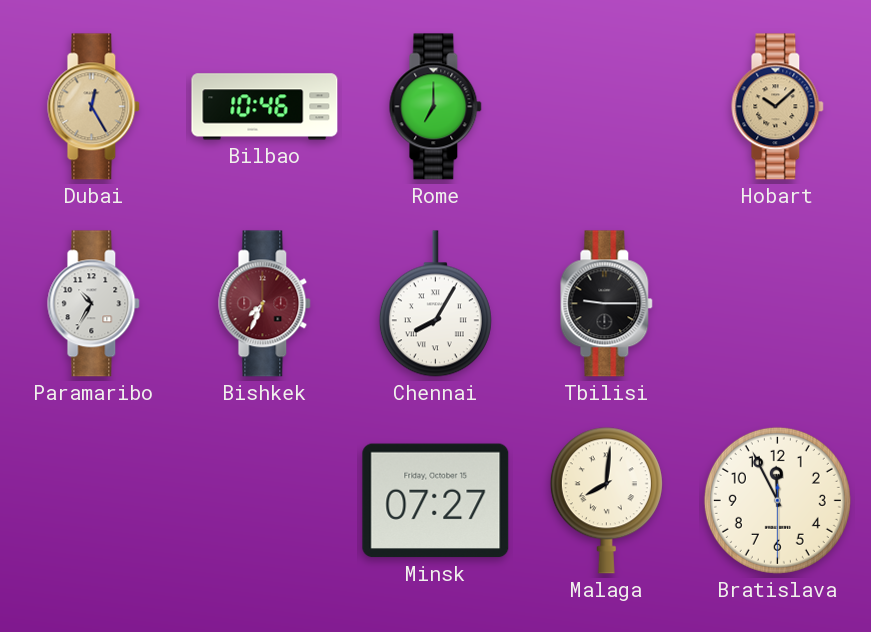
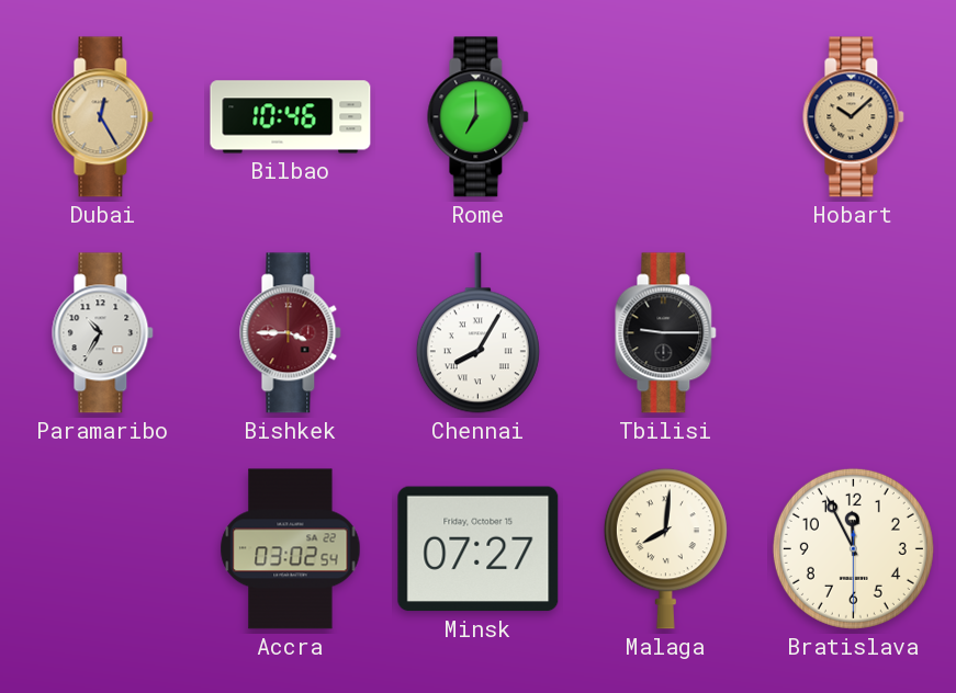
Bishkek: 7:34 -> 3:45 (291, 333)
Accra: none -> 03:02 (291, 549)
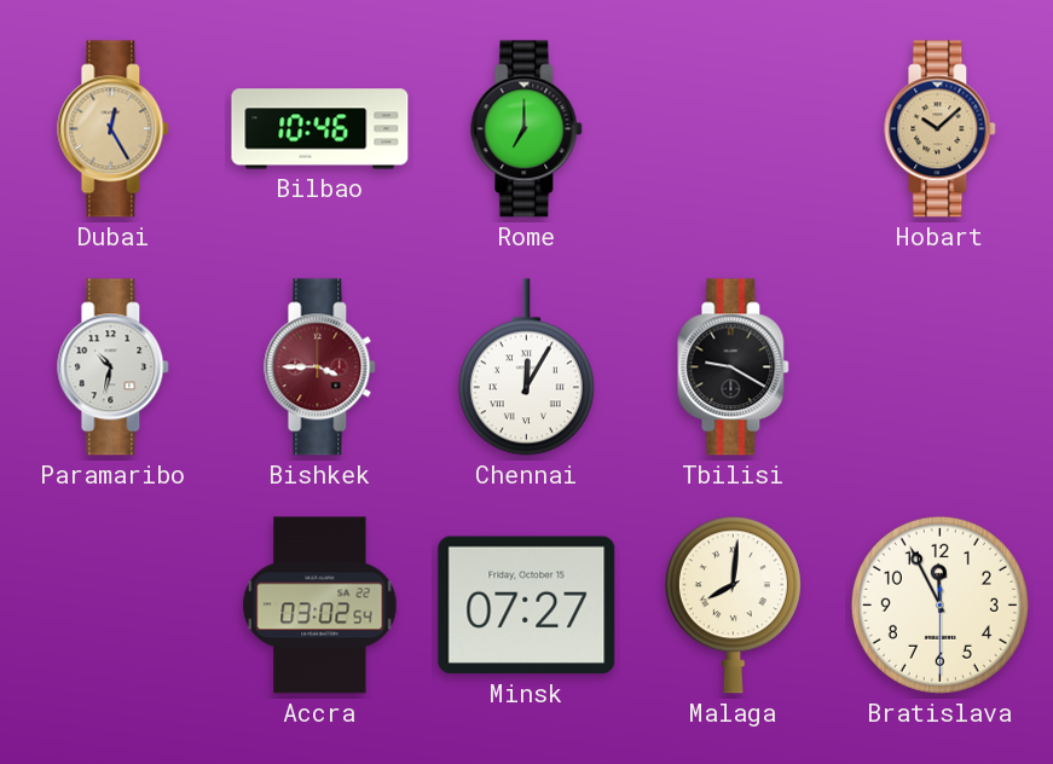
Paramaribo: 10:35 -> 10:32 (114, 367)
Chennai: 8:05 -> 12:05 (526, 367)
Tbilisi: 9:15 -> 9:20 (734, 367)
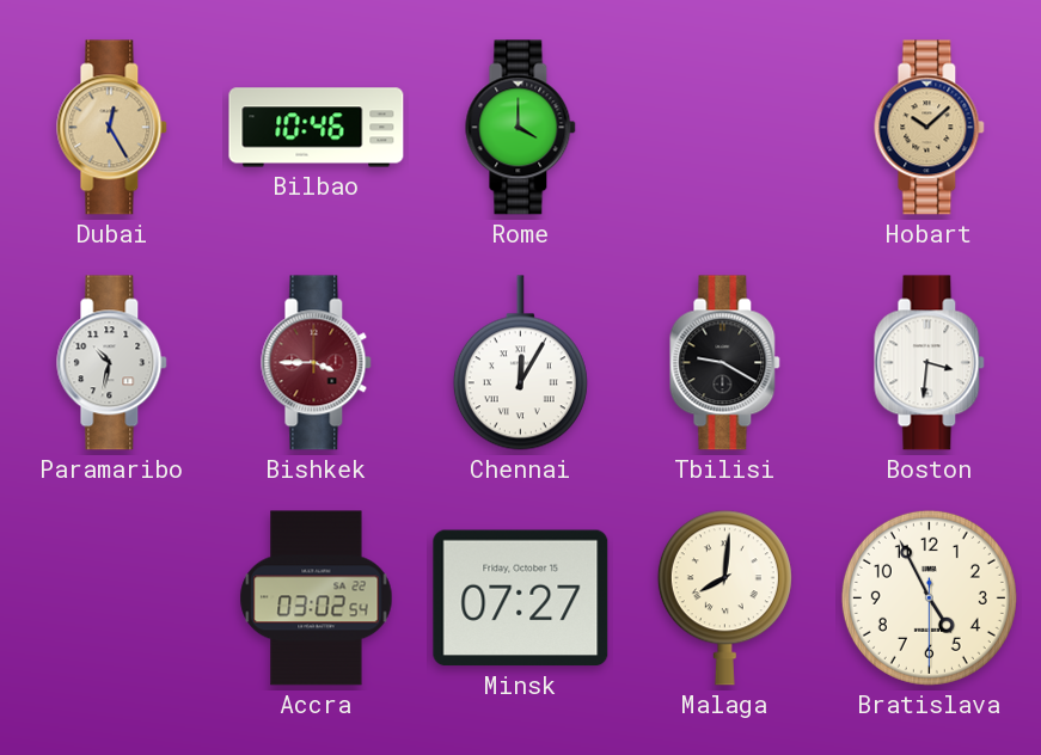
Rome: 7:00 -> 4:00 (521, 128)
Boston: none -> 3:31 (930, 363)
Bratislava: 11:55 -> 4:55 (929, 597)
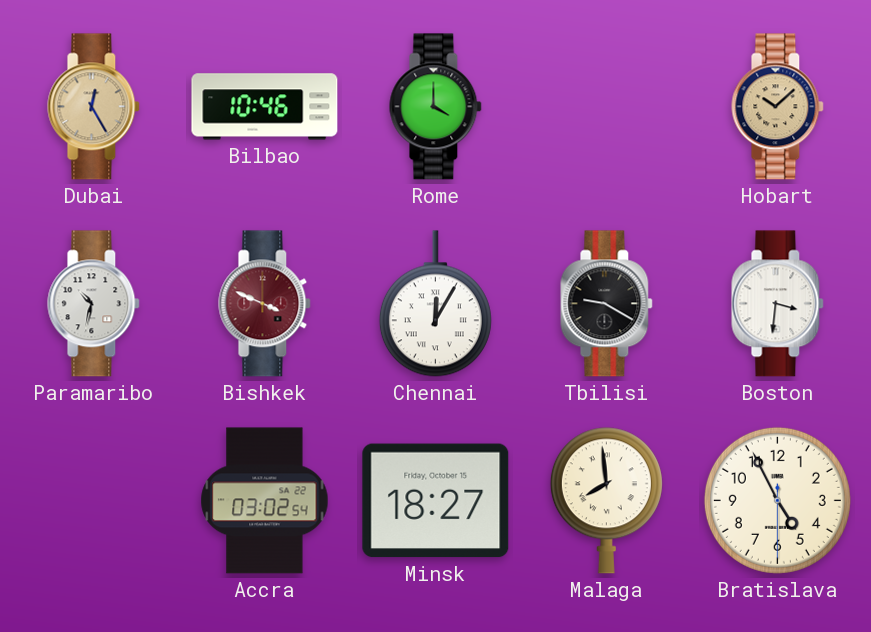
Bishkek: 3:45 -> 3:49 (265, 304)
Minsk: 07:27 -> 18:27 (436, 501)
Malaga: 8:01 -> 7:59 (606, 501)
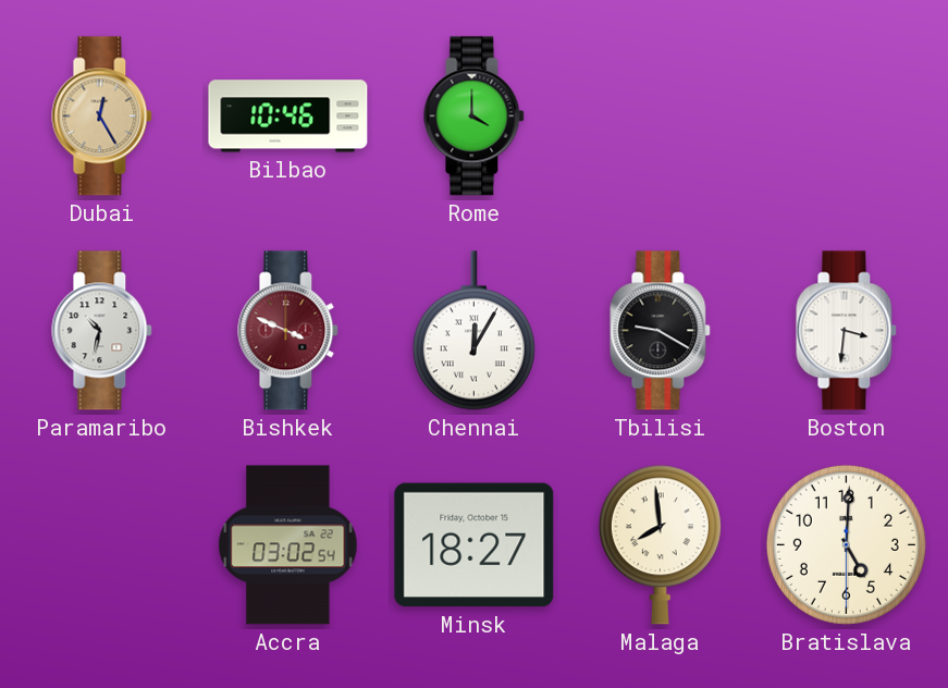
Hobart: 10:08 -> none (778, 107)
Bratislava: 4:55 -> 5:00 (846, 544)
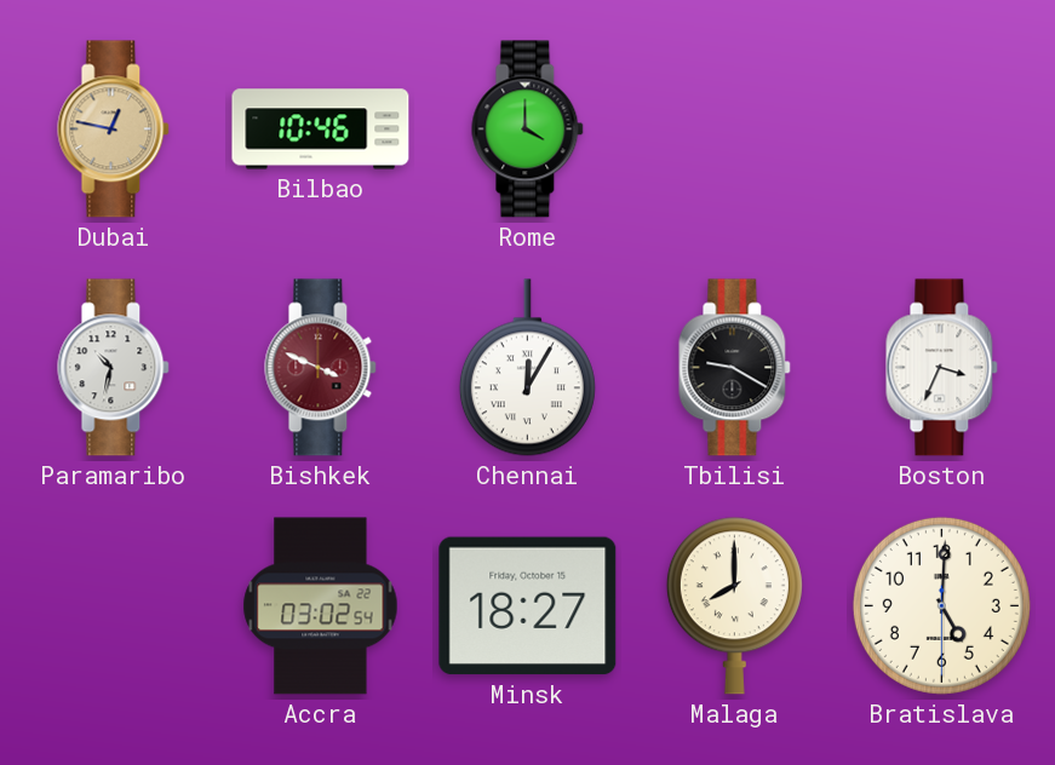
Dubai: 12:25 -> 12:47 (114, 130)
Boston: 3:31 -> 3:34 (942, 368)
Malaga: 7:59 -> 8:00 (734, 606)
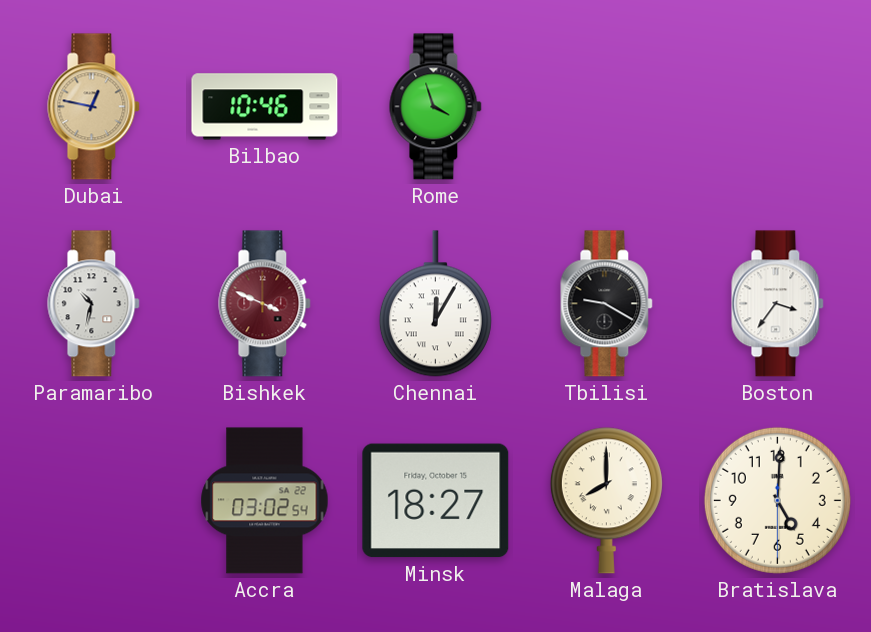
Rome: 4:00 -> 3:57 (436, 107)
Boston: 3:34 -> 3:36 (778, 304)
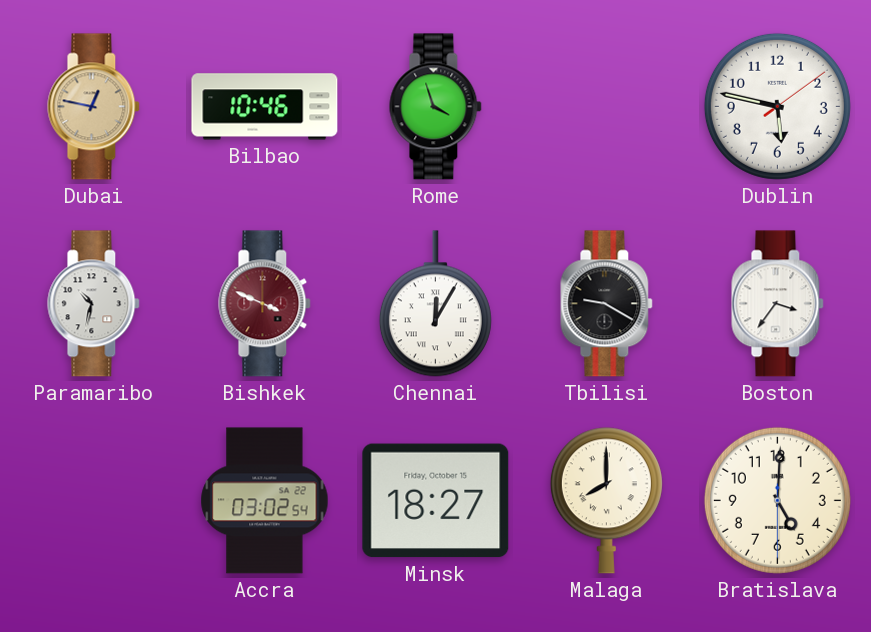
Dublin: none -> 5:47 (777, 106)
